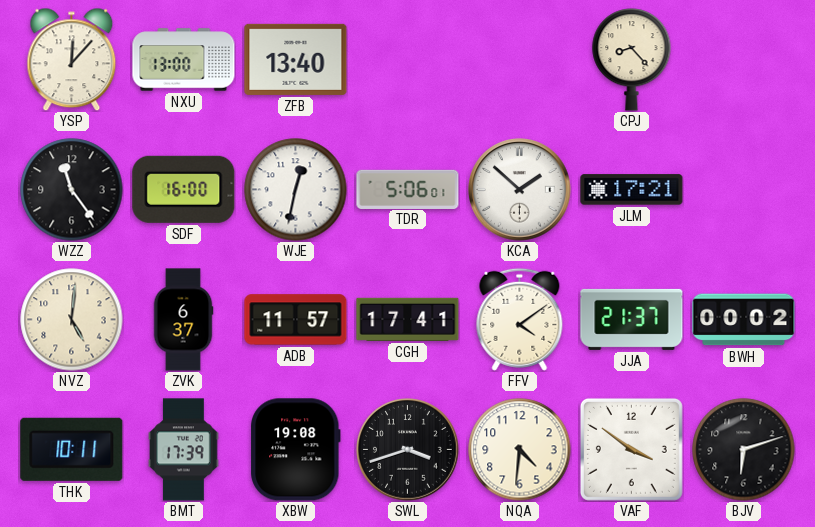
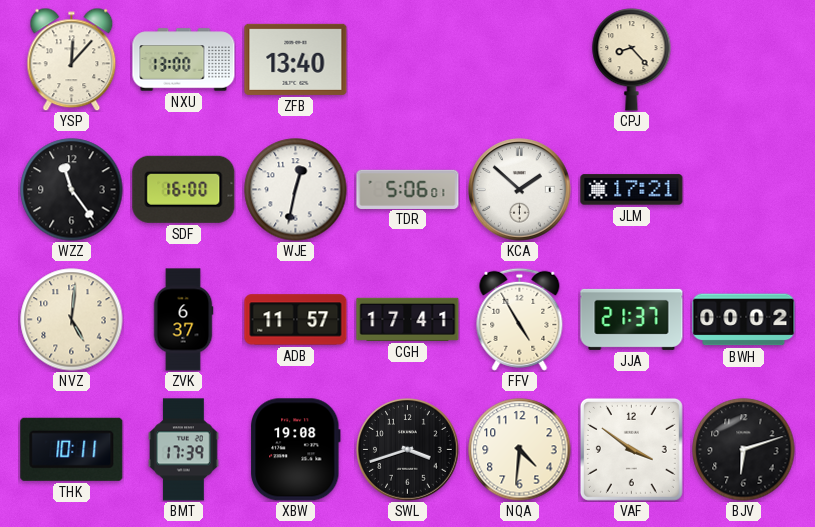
FFV: 4:09 -> 4:55 (520, 319)
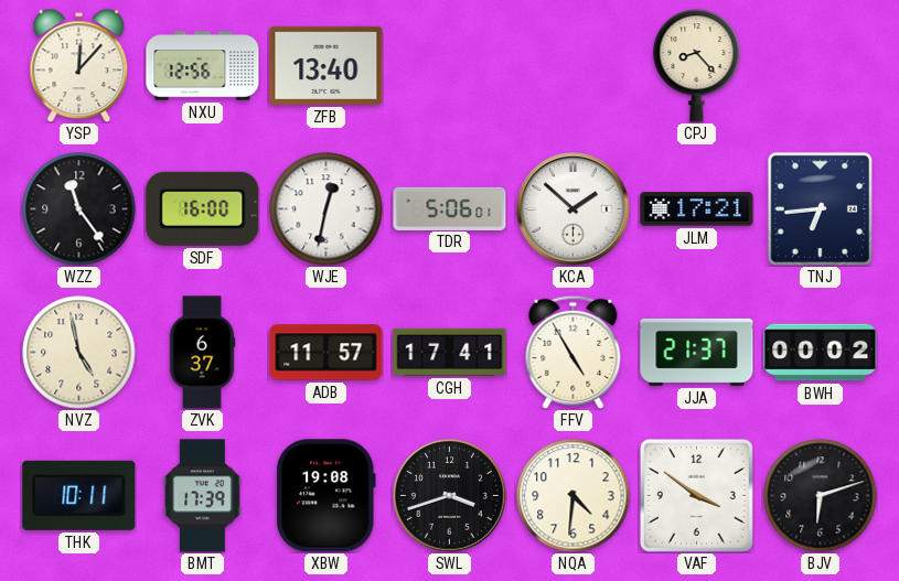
NXU: 13:00 -> 12:56 (203, 66)
TNJ: none -> 6:44 (821, 208)
NVZ: 5:01 -> 4:58 (79, 353)
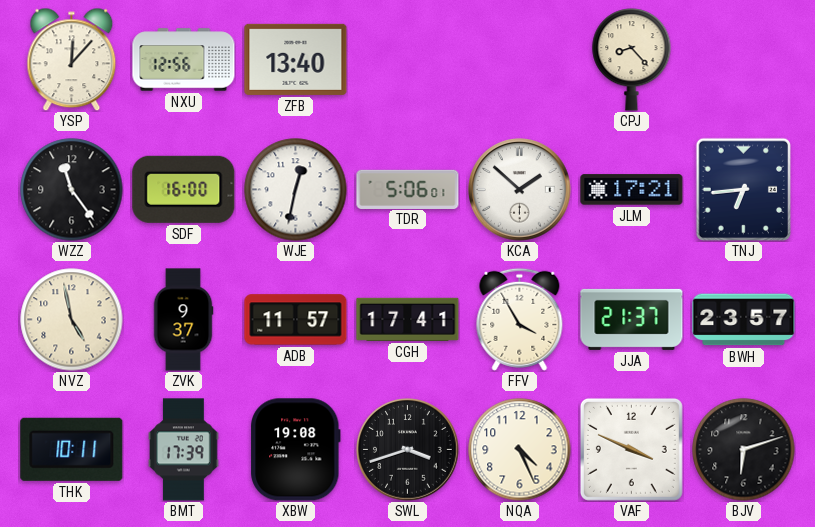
ZVK: 6:37 -> 9:37 (183, 320)
FFV: 4:55 -> 3:55 (520, 319)
BWH: 00:02 -> 23:57 (744, 320)
NQA: 4:31 -> 4:26 (520, 450)
VAF: 3:51 -> 3:49 (631, 449)
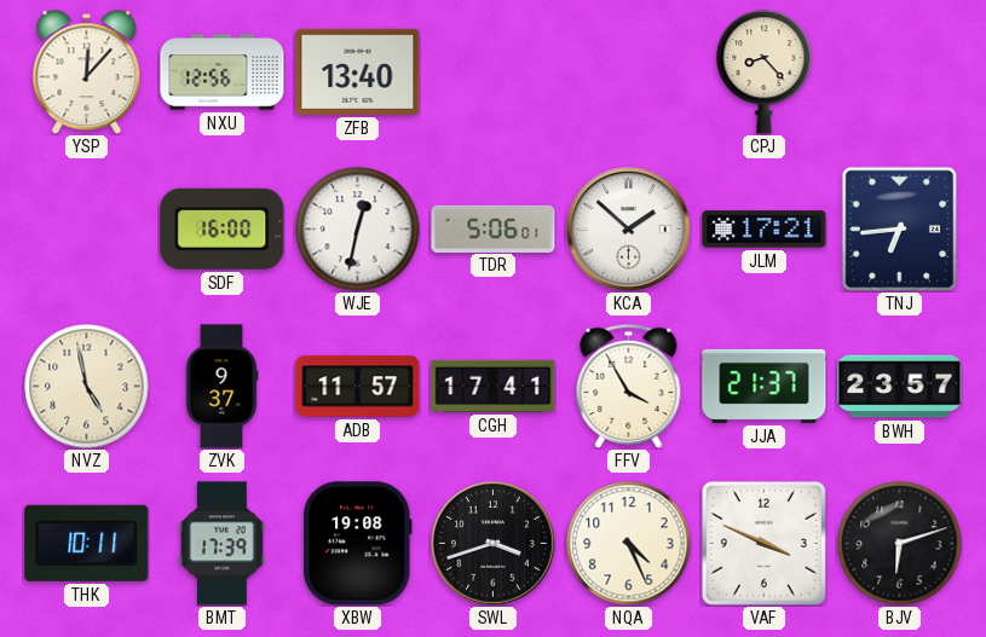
WZZ: 11:24 -> none (72, 190)
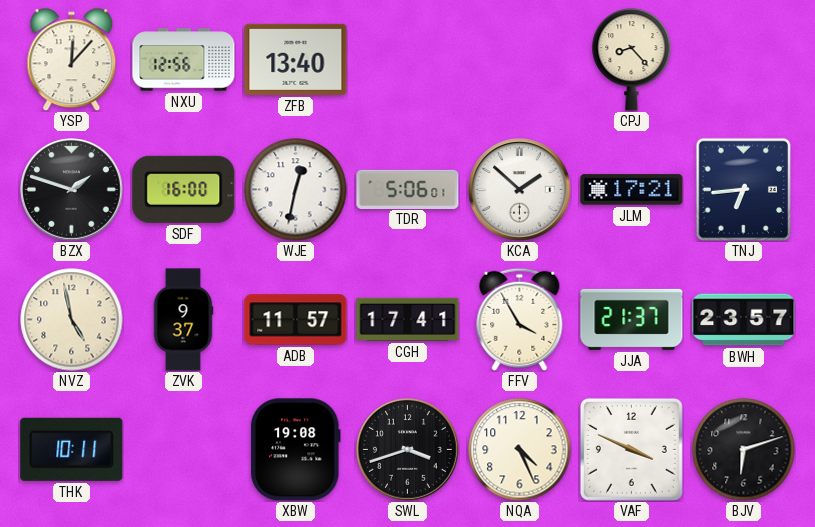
BZX: none -> 1:48 (72, 190)
BMT: 17:39 -> none (223, 544)
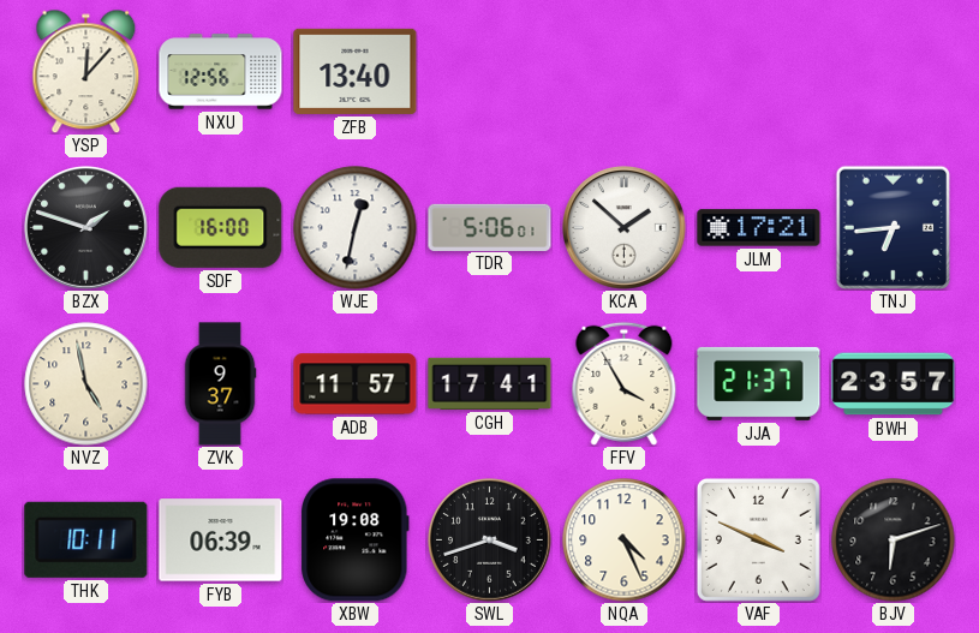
CPJ: 8:23 -> none (632, 60)
FYB: none -> 06:39 (221, 541)
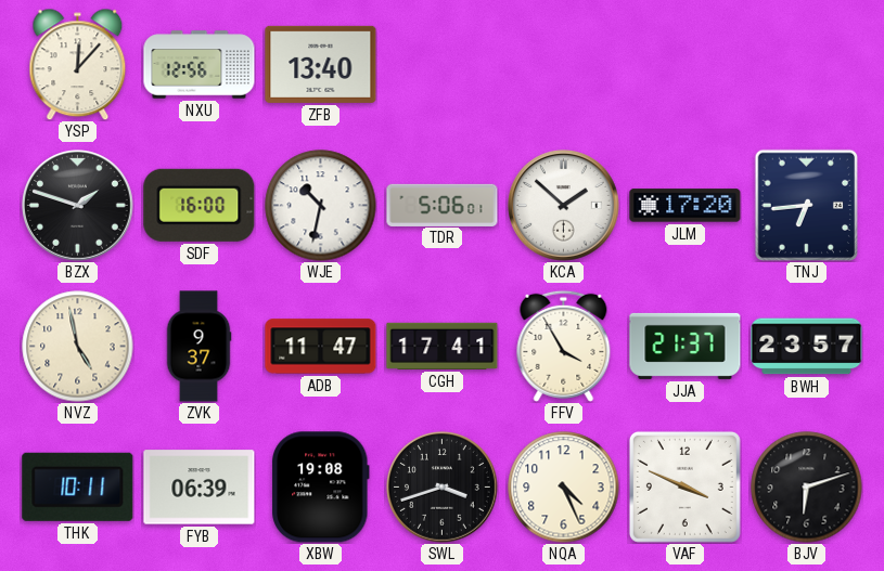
WJE: 12:32 -> 10:32 (321, 206)
JLM: 17:21 -> 17:20 (686, 206)
ADB: 11:57 -> 11:47 (321, 347)
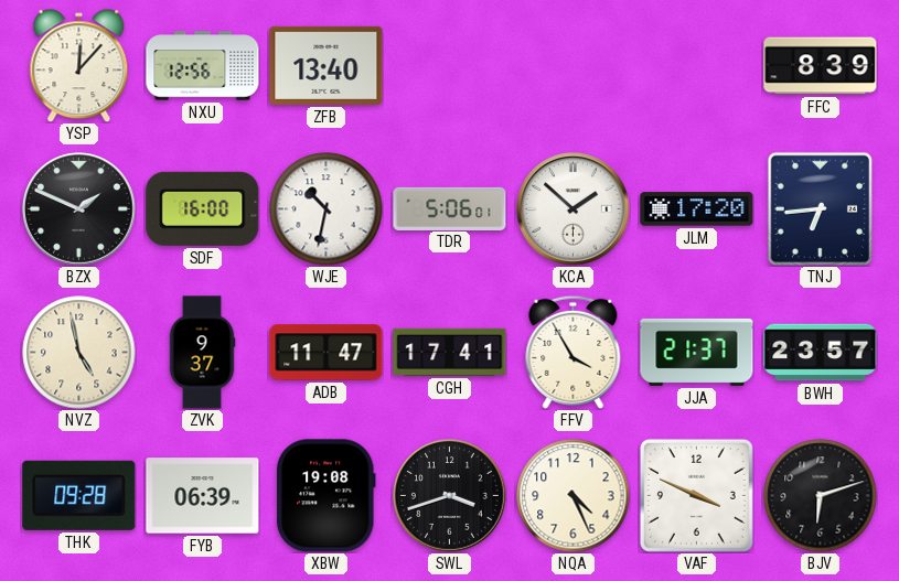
FFC: none -> 8:39 (821, 66)
BZX: 1:48 -> 1:49 (79, 209)
THK: 10:11 -> 09:28 (79, 495)
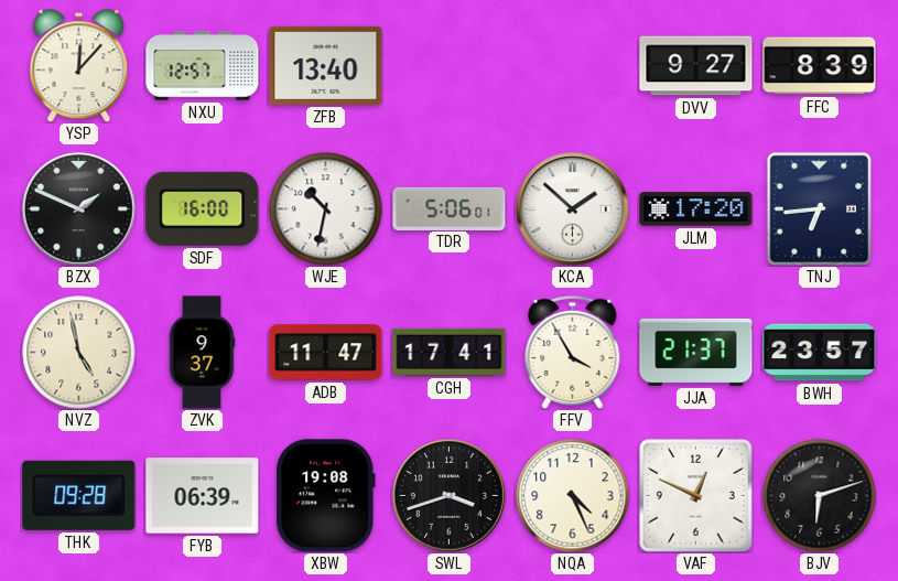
NXU: 12:56 -> 12:57 (203, 66)
DVV: none -> 9:27 (696, 66)
VAF: 3:49 -> 12:49 (695, 495)
